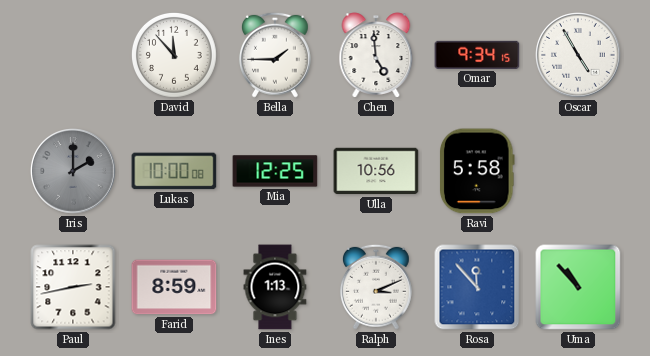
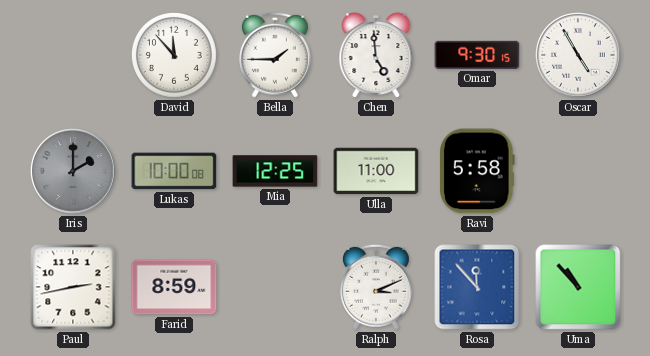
Omar: 9:34 -> 9:30 (477, 55)
Ulla: 10:56 -> 11:00 (376, 171)
Ines: 1:13 -> none (275, 287)
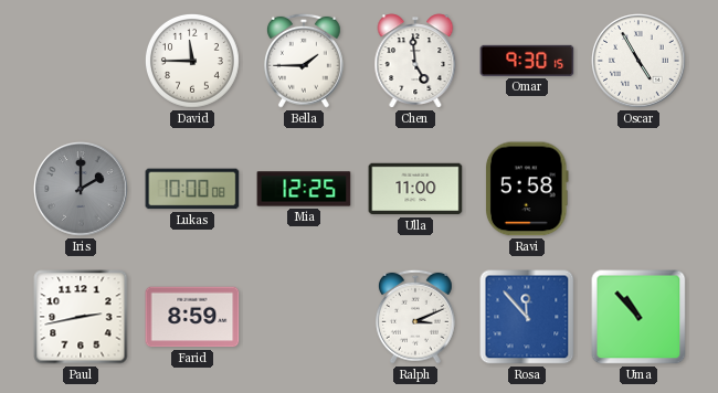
David: 11:53 -> 11:45 (192, 61)
